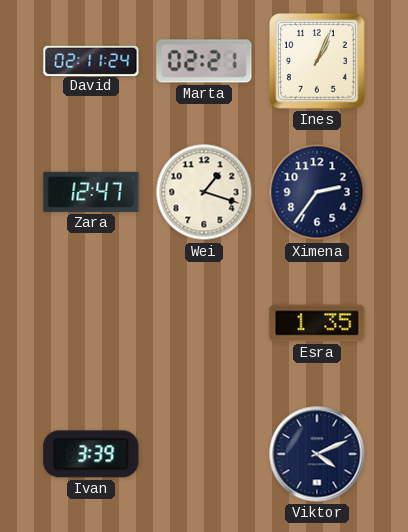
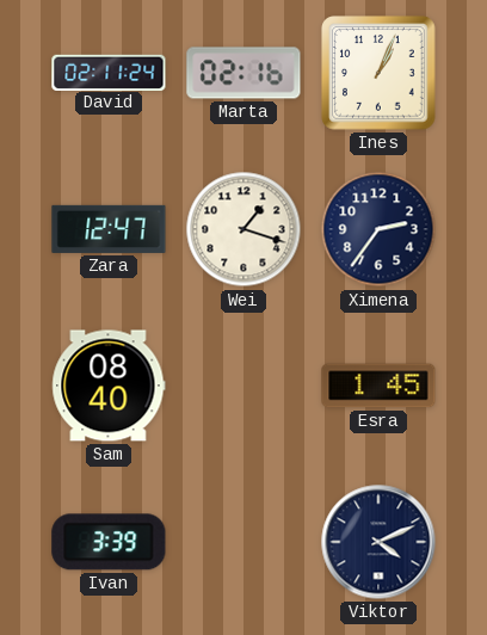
Marta: 02:21 -> 02:16 (243, 73)
Sam: none -> 08:40 (109, 386)
Esra: 1:35 -> 1:45 (378, 386)
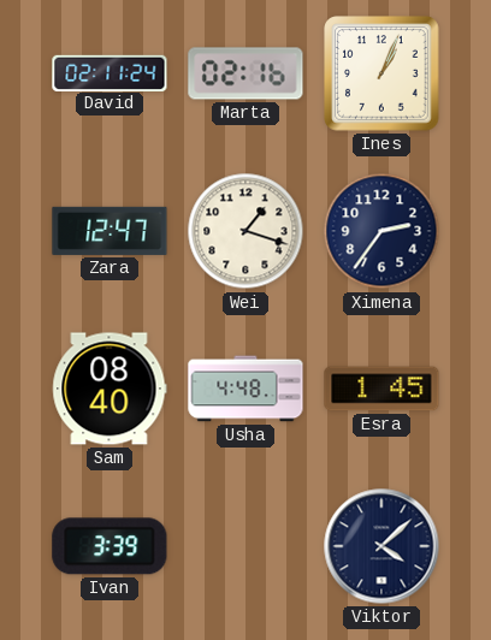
Usha: none -> 4:48 (245, 389)
Viktor: 4:11 -> 4:08 (381, 546)
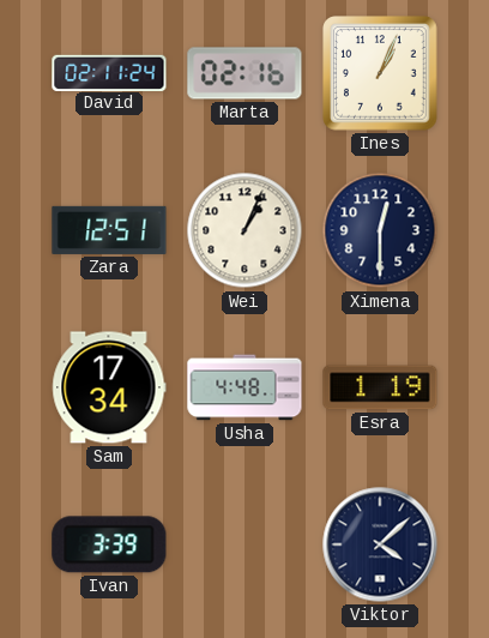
Zara: 12:47 -> 12:51 (109, 230)
Wei: 1:18 -> 1:04 (244, 230)
Ximena: 2:36 -> 12:30 (380, 230)
Sam: 08:40 -> 17:34 (109, 387)
Esra: 1:45 -> 1:19 (380, 387)
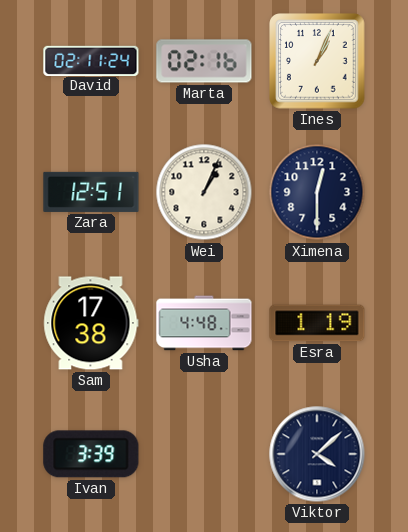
Sam: 17:34 -> 17:38 (91, 323)
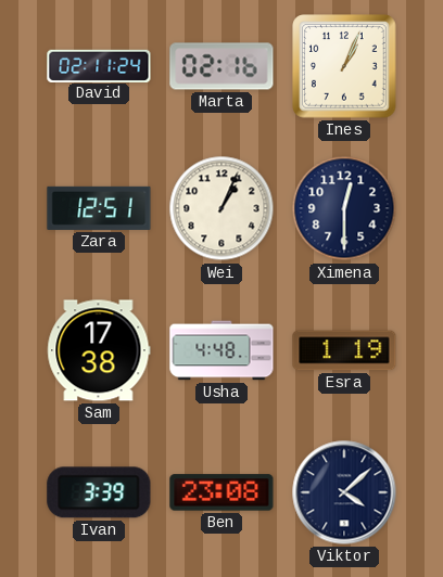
Ben: none -> 23:08 (221, 492)
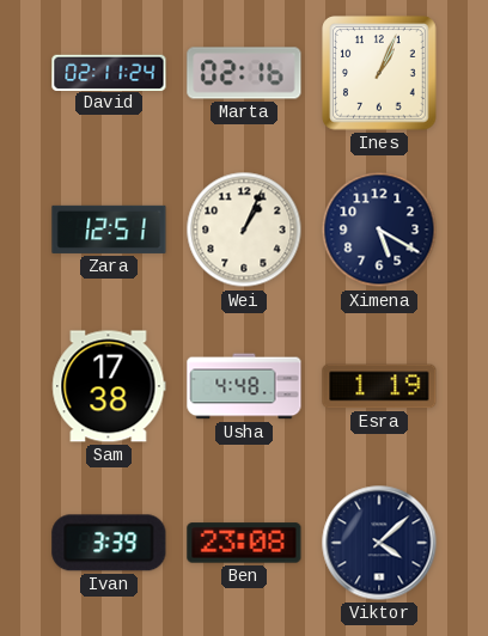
Ximena: 12:30 -> 5:20 (379, 230)
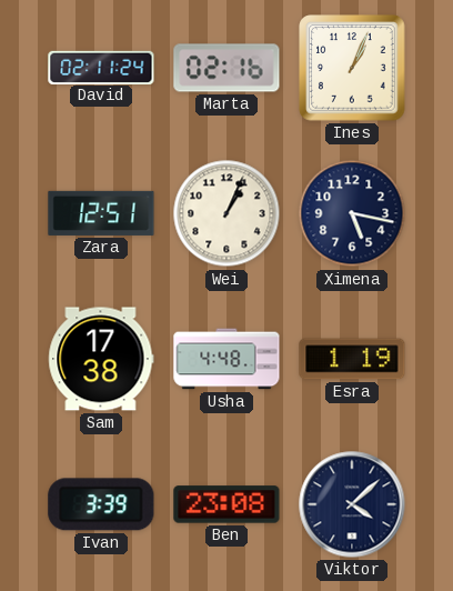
Ximena: 5:20 -> 5:17 (352, 213)
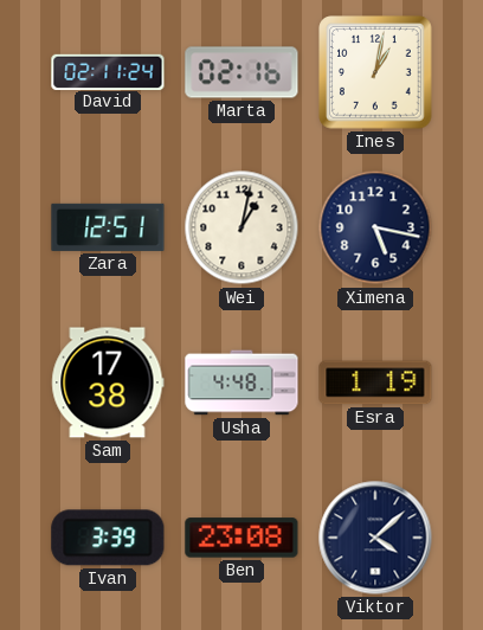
Ines: 1:04 -> 1:02 (375, 72)
Wei: 1:04 -> 1:02 (241, 227)
